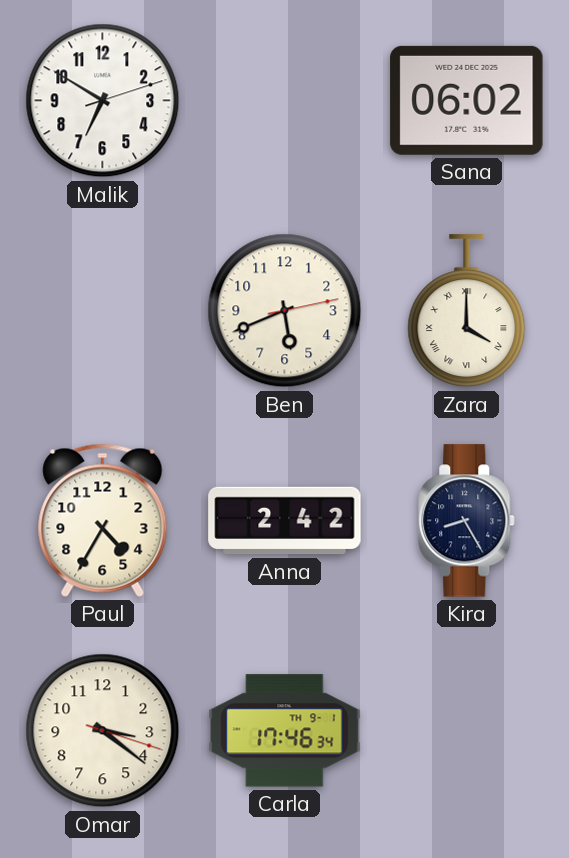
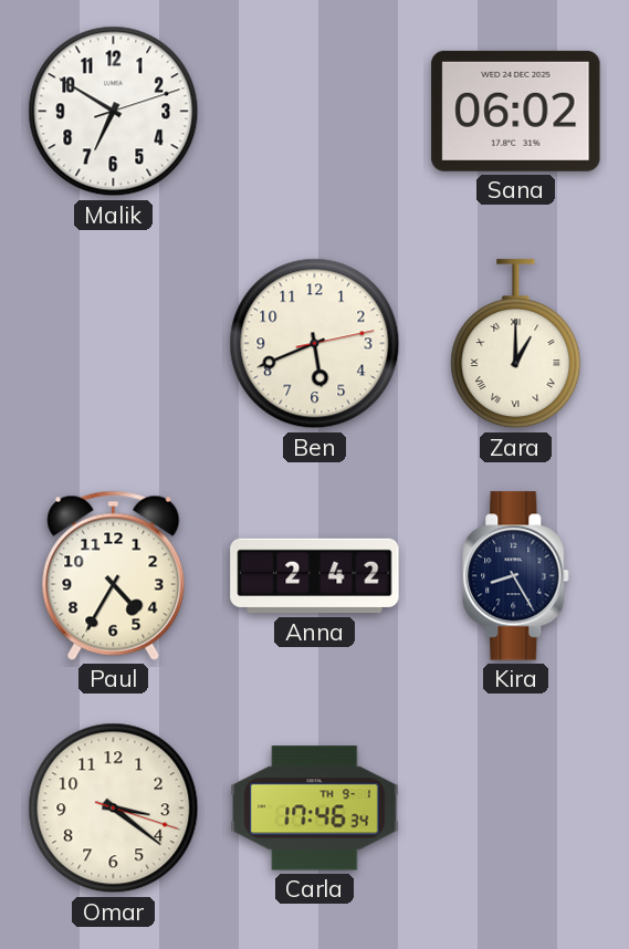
Zara: 4:00 -> 1:00 (516, 344)
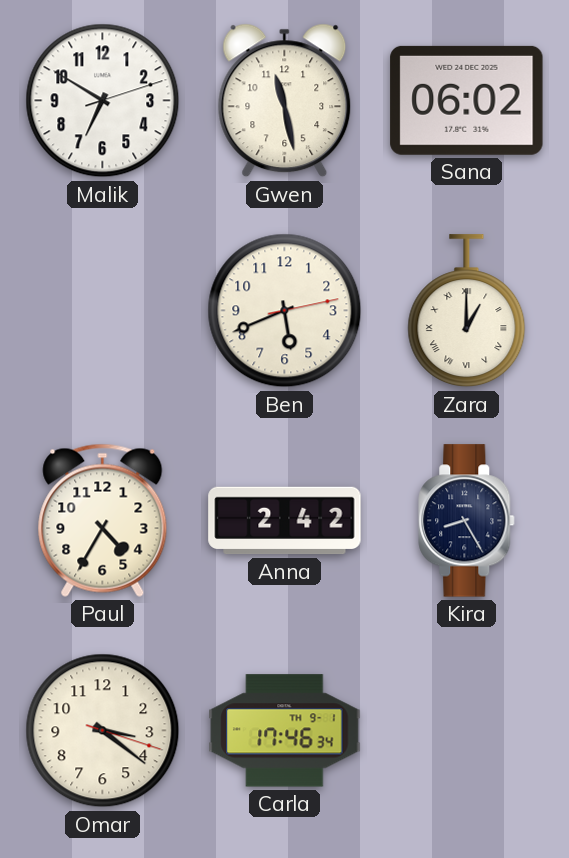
Gwen: none -> 11:28 (285, 101)
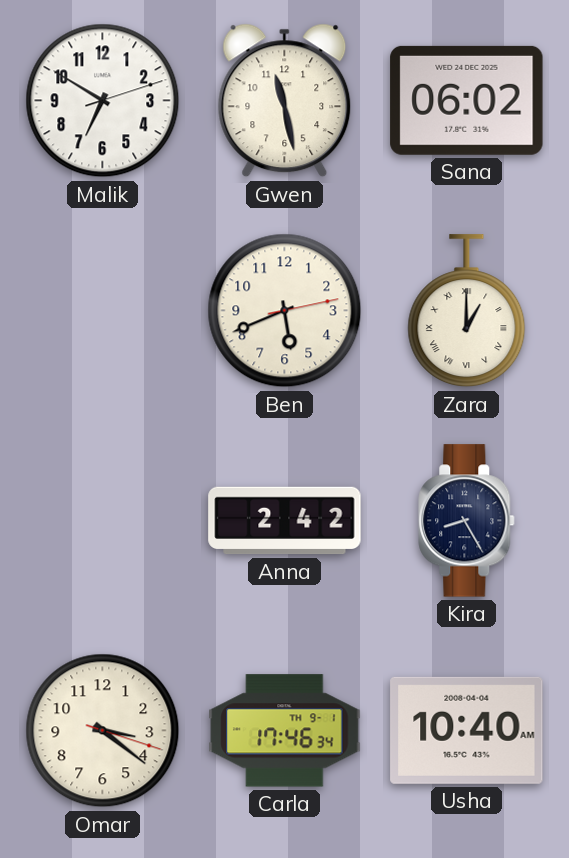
Paul: 4:35 -> none (103, 520)
Usha: none -> 10:40 (467, 730)
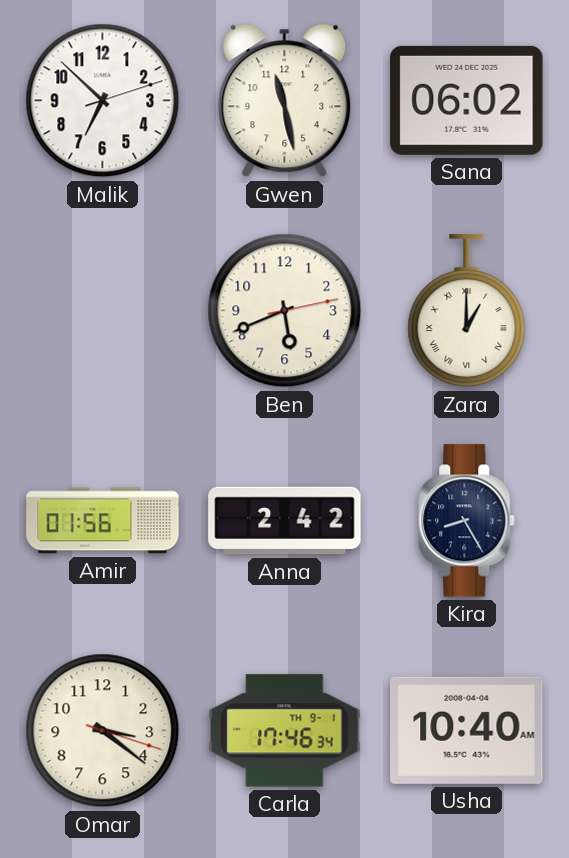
Malik: 6:50 -> 6:52 (103, 101)
Amir: none -> 01:56 (103, 521)
